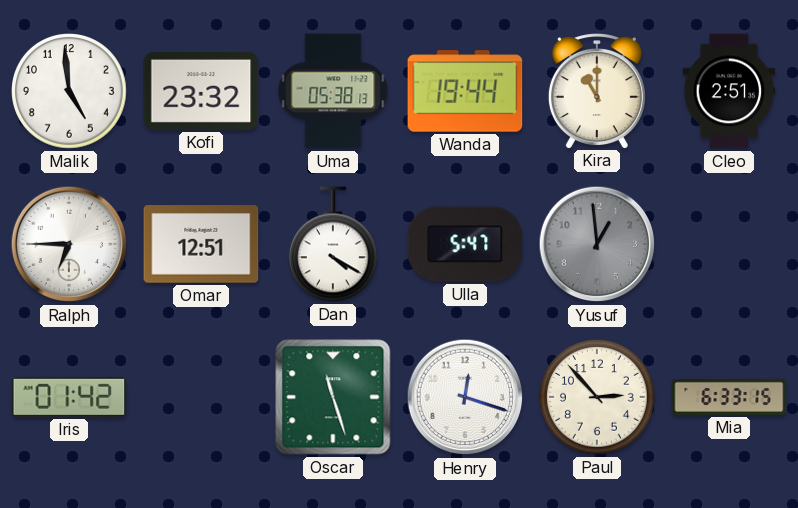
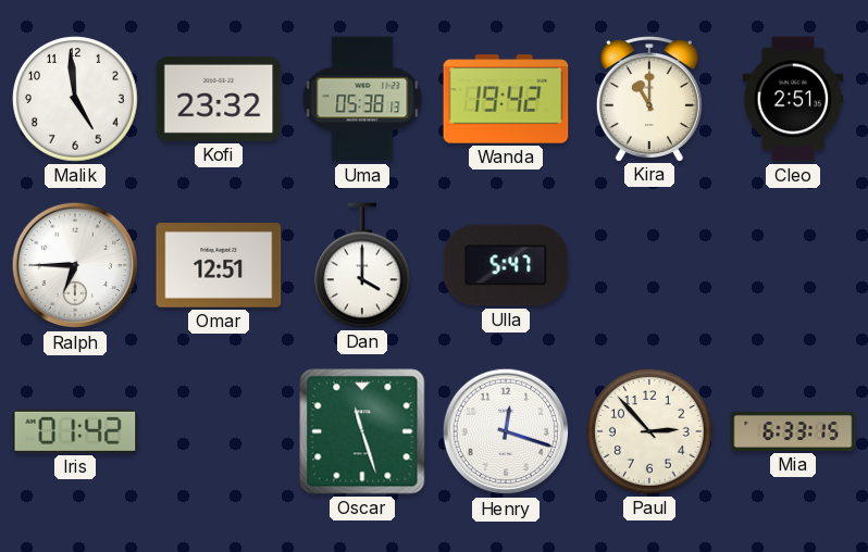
Wanda: 19:44 -> 19:42 (506, 99)
Dan: 4:20 -> 4:00 (362, 265)
Yusuf: 12:59 -> none (597, 244)
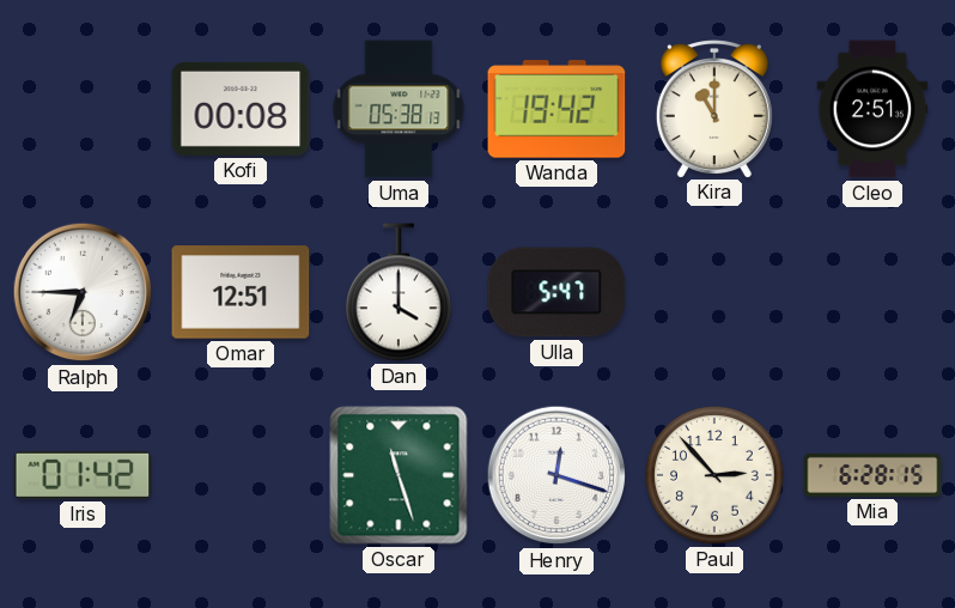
Malik: 4:59 -> none (76, 100)
Kofi: 23:32 -> 00:08 (241, 109)
Mia: 6:33 -> 6:28 (872, 475)
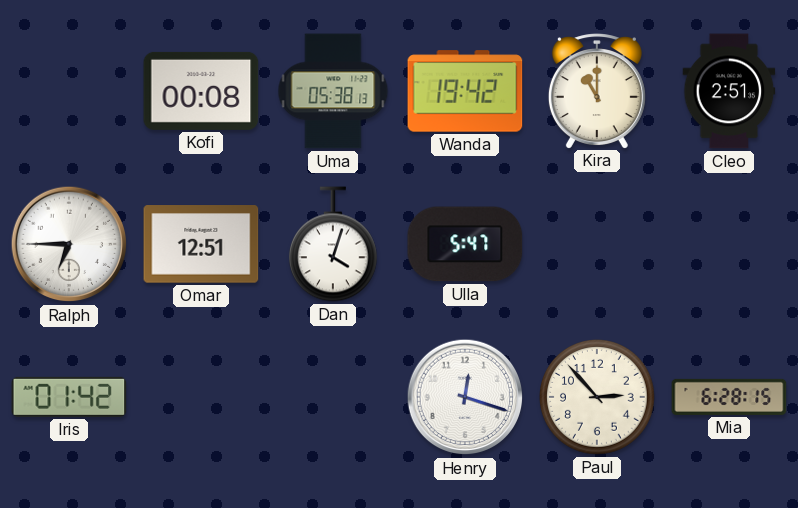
Dan: 4:00 -> 4:03 (333, 244)
Oscar: 11:27 -> none (399, 475)
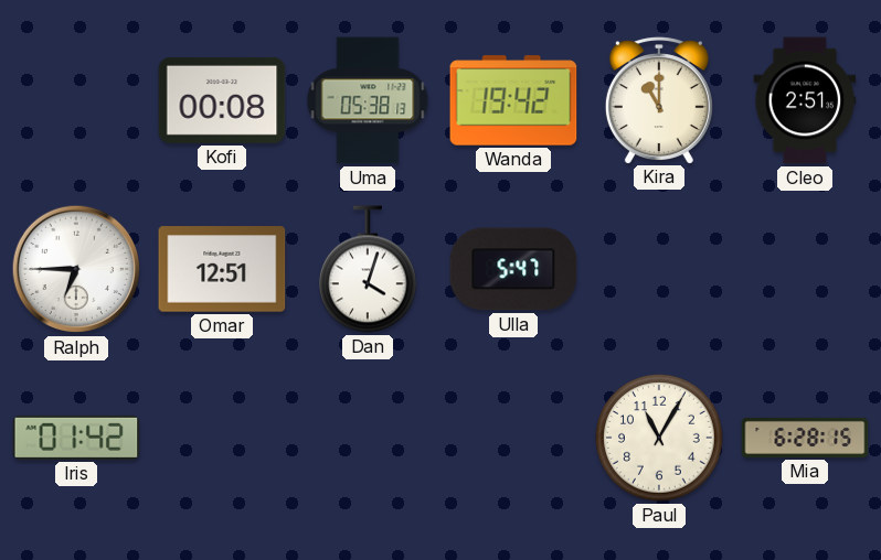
Henry: 12:18 -> none (465, 397)
Paul: 2:53 -> 11:05 (660, 439)
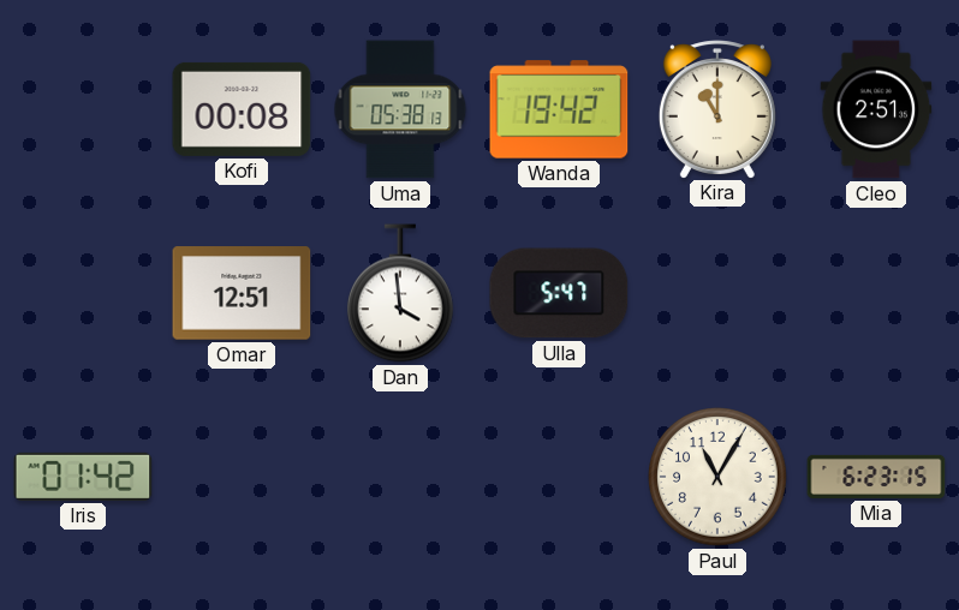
Ralph: 6:45 -> none (76, 269)
Dan: 4:03 -> 3:59 (400, 293)
Mia: 6:28 -> 6:23 (876, 477)
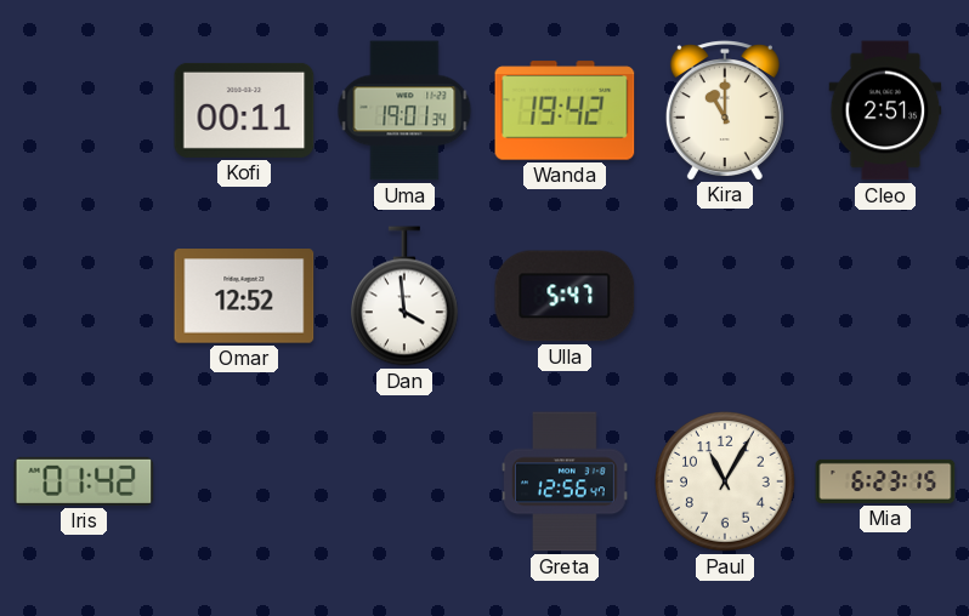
Kofi: 00:08 -> 00:11 (244, 110)
Uma: 05:38 -> 19:01 (404, 110)
Omar: 12:51 -> 12:52 (244, 296)
Greta: none -> 12:56 (565, 481)
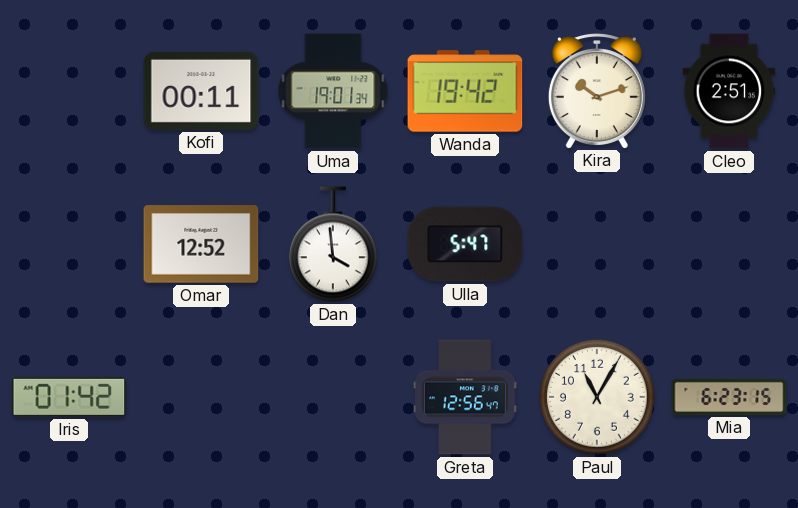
Kira: 11:00 -> 10:12 (597, 91)
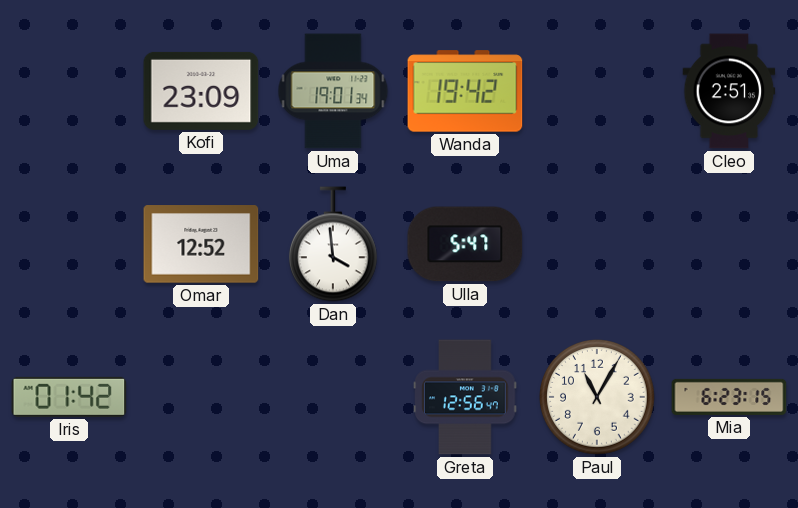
Kofi: 00:11 -> 23:09 (201, 91)
Kira: 10:12 -> none (597, 91)
